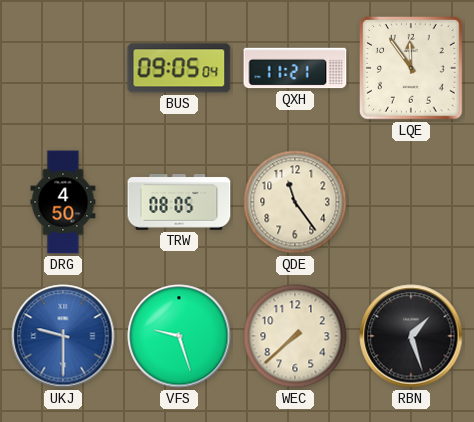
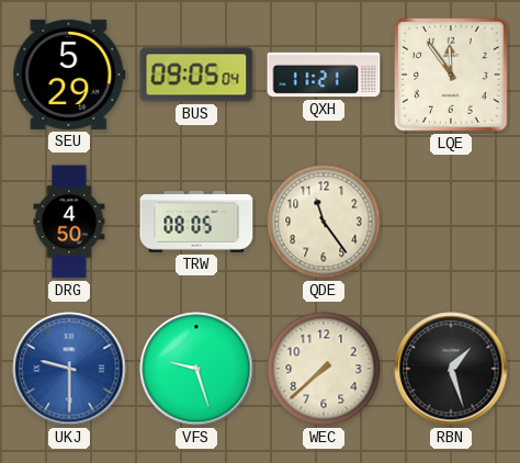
SEU: none -> 5:29 (69, 75)
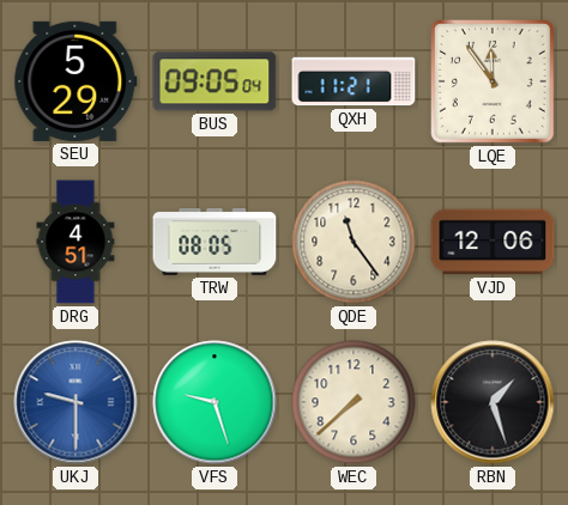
DRG: 4:50 -> 4:51 (75, 242)
VJD: none -> 12:06 (493, 242)
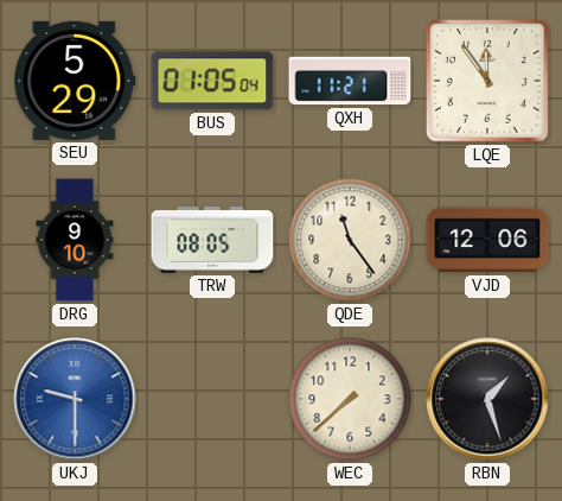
BUS: 09:05 -> 01:05 (212, 81)
DRG: 4:51 -> 9:10 (75, 240)
VFS: 9:27 -> none (214, 402)
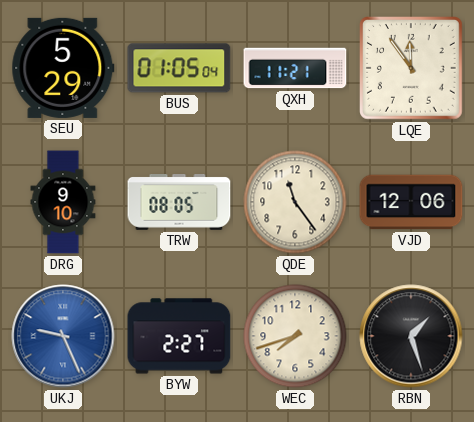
UKJ: 9:30 -> 9:26 (63, 336)
BYW: none -> 2:27 (179, 336)
WEC: 7:38 -> 7:42 (295, 336)
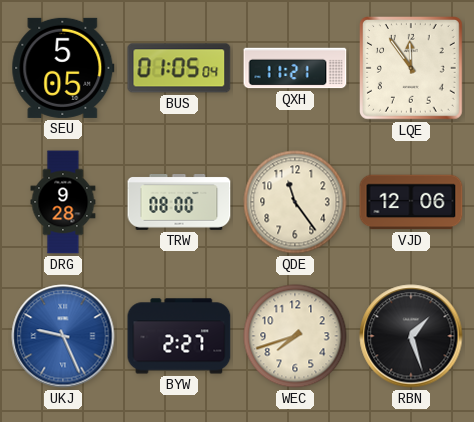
SEU: 5:29 -> 5:05 (63, 68)
DRG: 9:10 -> 9:28 (63, 202)
TRW: 08:05 -> 08:00 (179, 202)
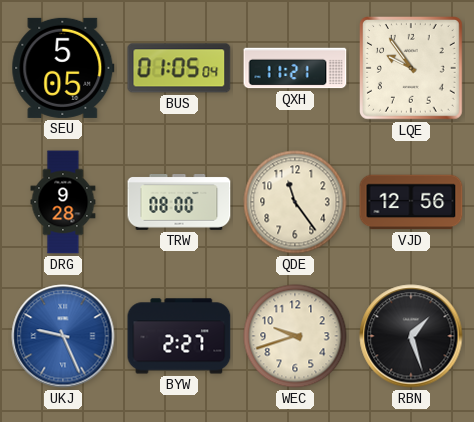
LQE: 11:54 -> 9:54 (412, 69)
VJD: 12:06 -> 12:56 (411, 202)
WEC: 7:42 -> 9:42 (295, 336)
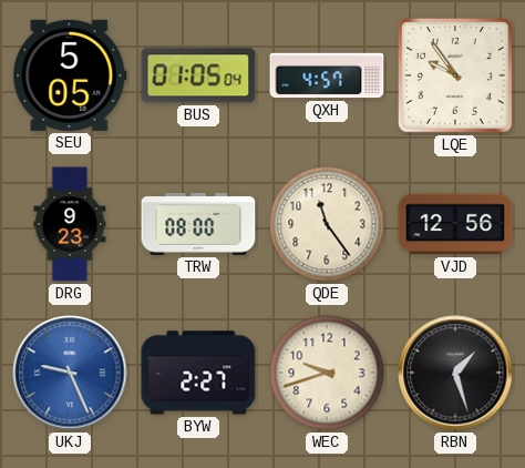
QXH: 11:21 -> 4:57 (327, 75)
DRG: 9:28 -> 9:23 (70, 224)
